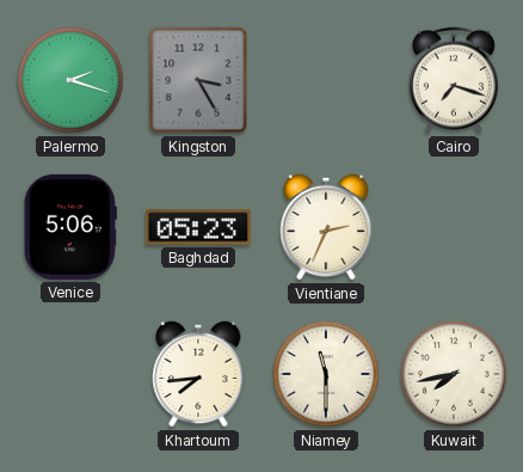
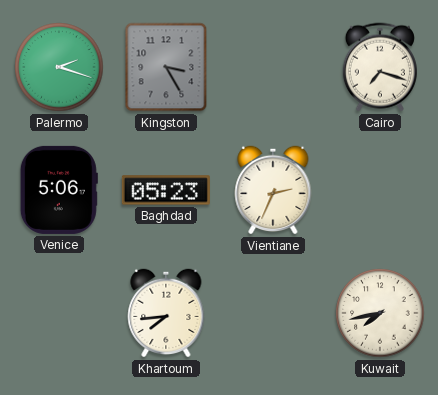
Niamey: 11:30 -> none (326, 374)
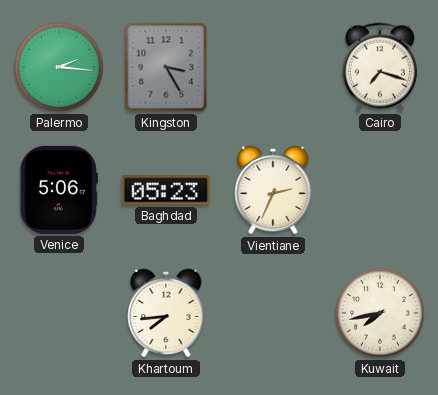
Palermo: 2:18 -> 2:16 (59, 67)
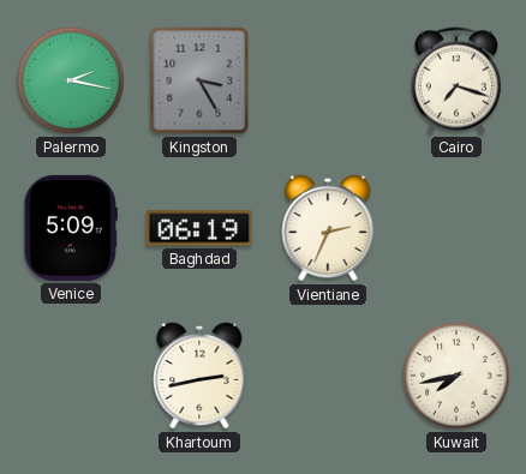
Palermo: 2:16 -> 2:17 (71, 80)
Venice: 5:06 -> 5:09 (71, 228)
Baghdad: 05:23 -> 06:19 (199, 228)
Khartoum: 7:44 -> 2:43 (199, 376)
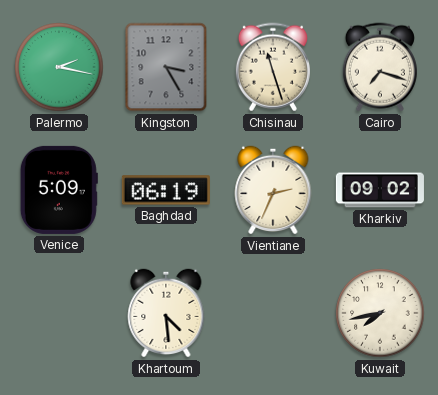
Chisinau: none -> 11:27 (273, 67)
Kharkiv: none -> 09:02 (380, 190)
Khartoum: 2:43 -> 4:29 (166, 313)
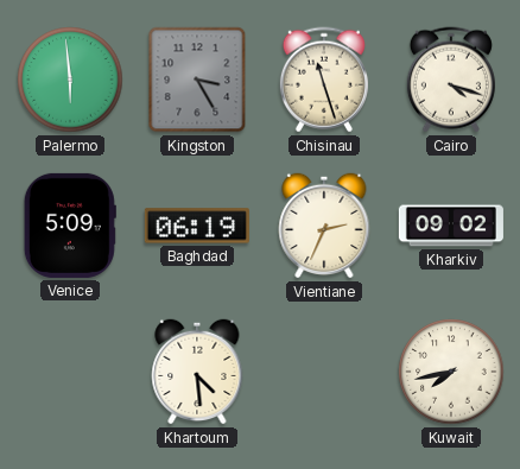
Palermo: 2:17 -> 5:59 (70, 80)
Cairo: 7:18 -> 4:18 (451, 80)
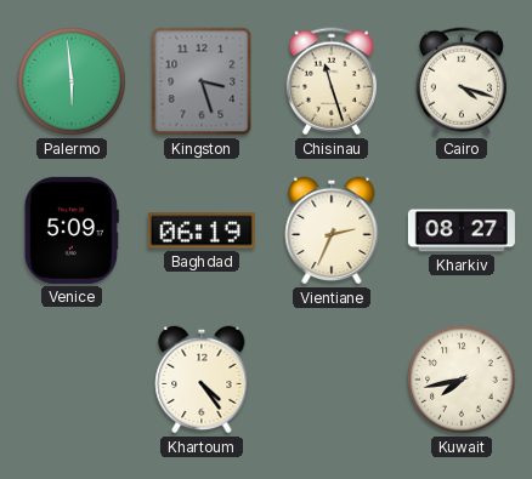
Kingston: 3:25 -> 3:27 (202, 81)
Kharkiv: 09:02 -> 08:27 (462, 230)
Khartoum: 4:29 -> 4:24 (202, 380)
